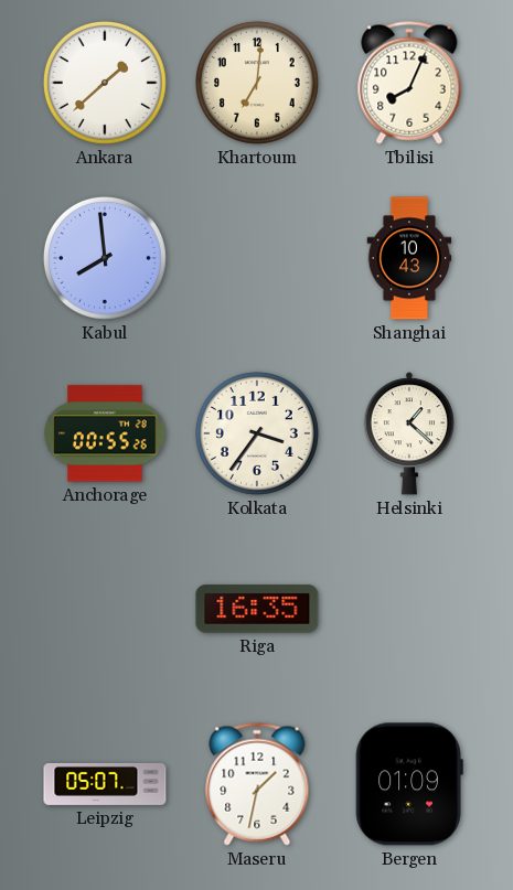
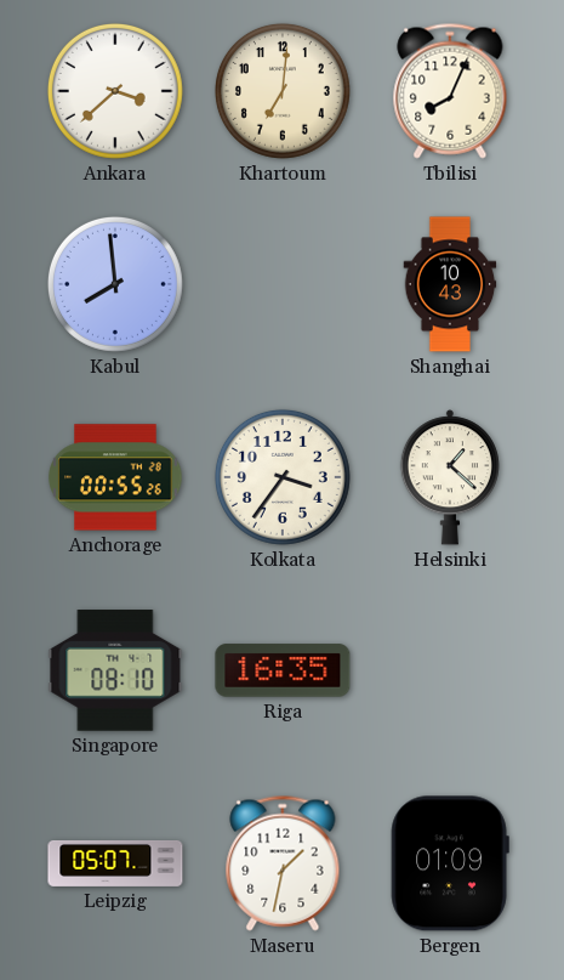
Ankara: 1:38 -> 3:38 (115, 91)
Singapore: none -> 08:10 (115, 670)
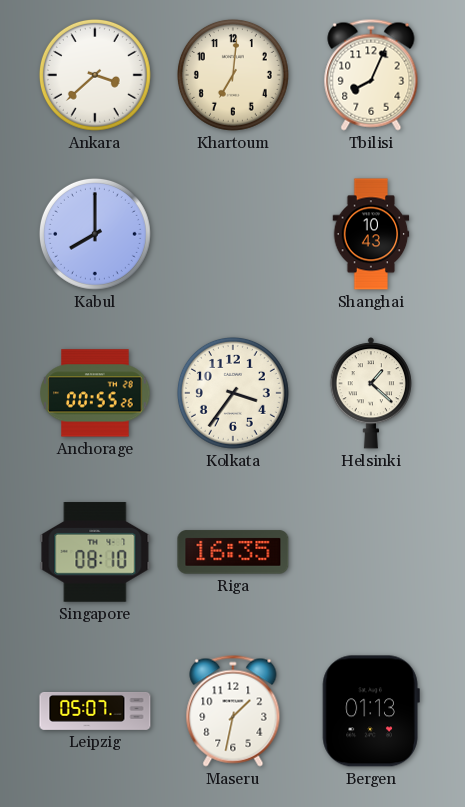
Kabul: 7:59 -> 8:00 (95, 234)
Bergen: 01:09 -> 01:13 (371, 711)
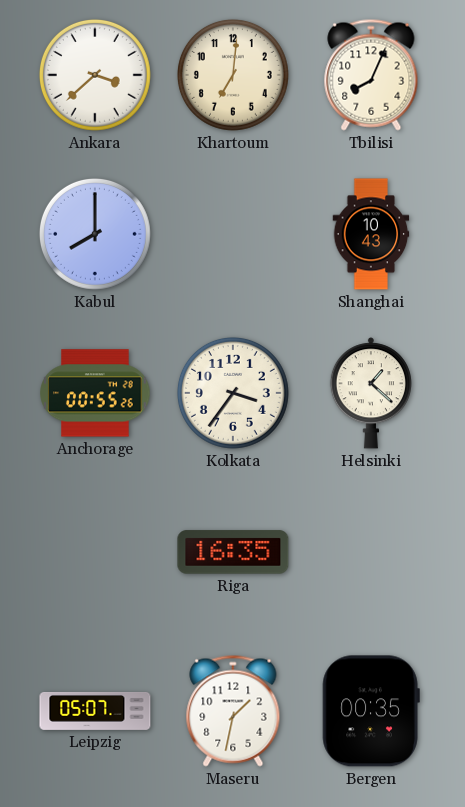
Singapore: 08:10 -> none (95, 552)
Bergen: 01:13 -> 00:35 (371, 711)
